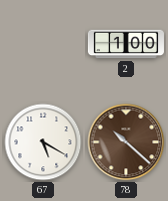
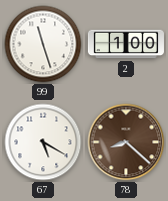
99: none -> 11:27 (43, 44)
78: 10:22 -> 8:22 (126, 142)
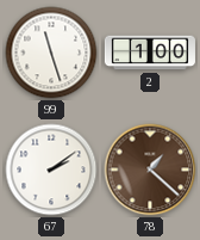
67: 5:20 -> 2:09 (51, 170)
78: 8:22 -> 1:22 (150, 170)
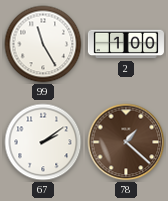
99: 11:27 -> 11:25 (43, 44)
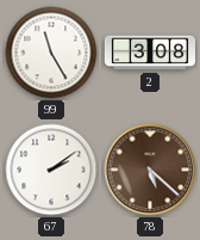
2: 1:00 -> 3:08 (150, 53)
78: 1:22 -> 5:22 (150, 170)
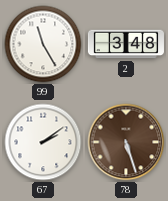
2: 3:08 -> 3:48 (126, 44)
78: 5:22 -> 5:27 (126, 142)
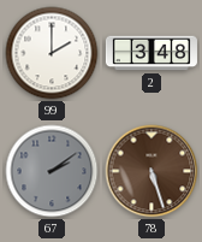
99: 11:25 -> 2:00 (52, 53)
67 dial: white -> grey (52, 171)
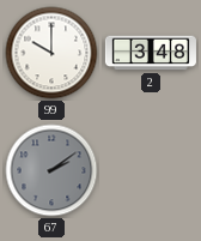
99: 2:00 -> 10:00 (51, 53)
78: 5:27 -> none (151, 171)
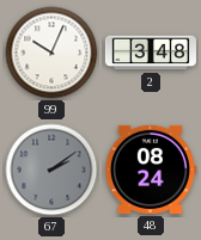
99: 10:00 -> 10:04 (51, 53)
48: none -> 08:24 (150, 170)
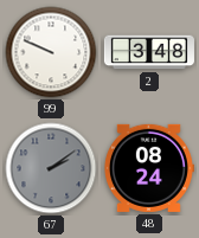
99: 10:04 -> 9:49 (51, 52)
